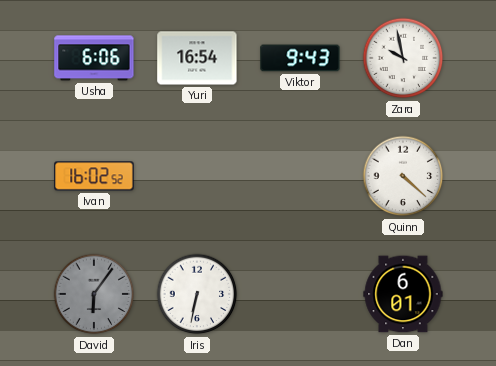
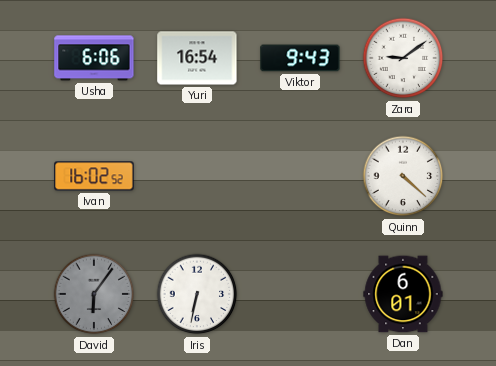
Zara: 9:58 -> 9:09 (403, 58)
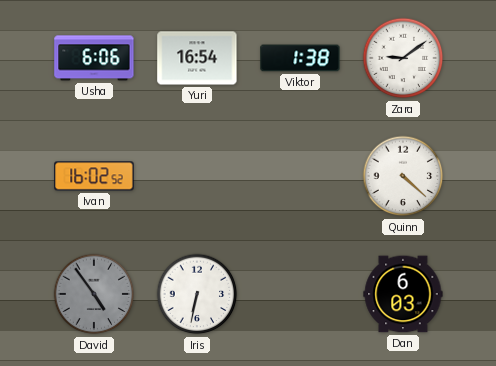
Viktor: 9:43 -> 1:38 (300, 58)
David: 6:06 -> 4:54 (94, 294)
Dan: 6:01 -> 6:03 (403, 294)
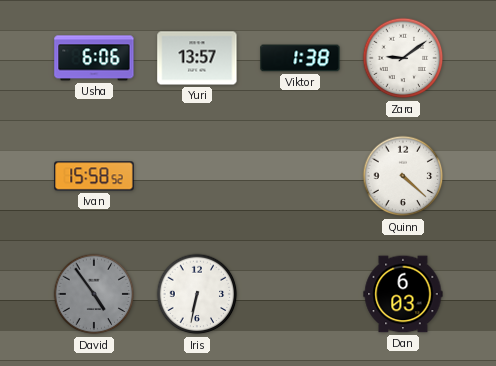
Yuri: 16:54 -> 13:57 (197, 58)
Ivan: 16:02 -> 15:58 (94, 176)
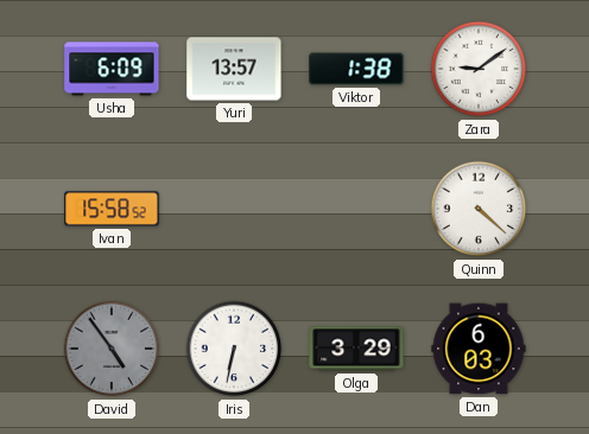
Usha: 6:06 -> 6:09 (112, 69)
Olga: none -> 3:29 (356, 349)
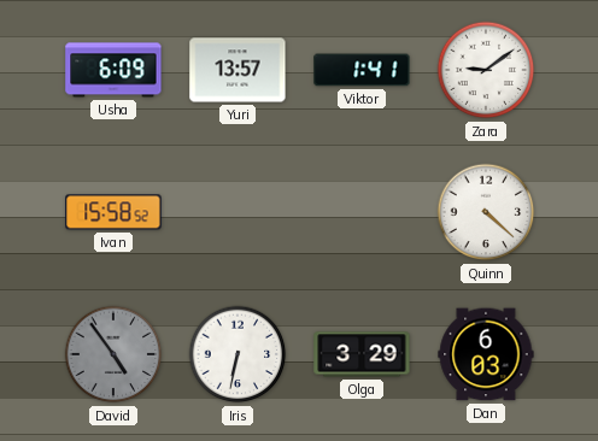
Viktor: 1:38 -> 1:41 (362, 70)
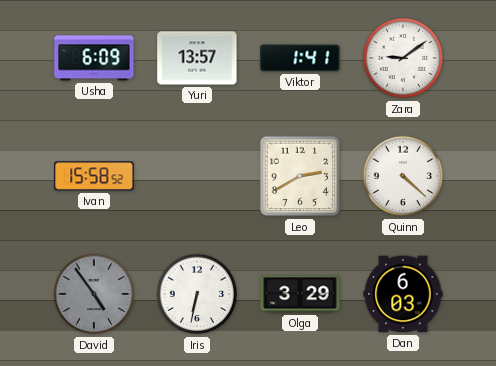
Leo: none -> 2:40 (300, 176)
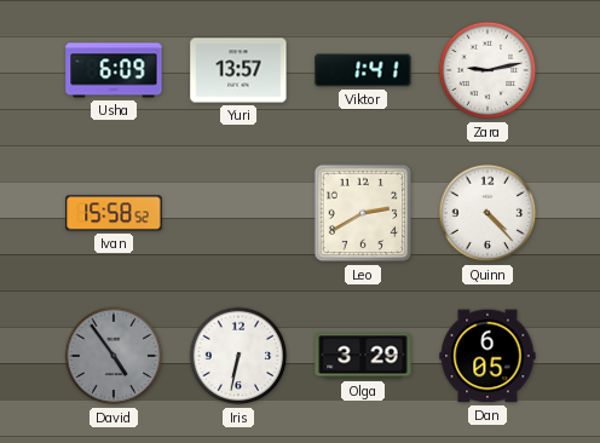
Zara: 9:09 -> 9:13 (487, 70)
Quinn: 4:22 -> 4:23 (487, 213)
Dan: 6:03 -> 6:05 (487, 356)
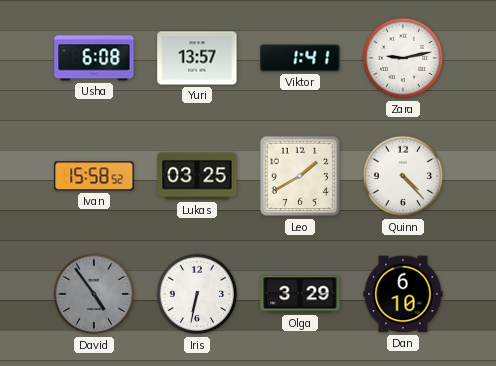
Usha: 6:09 -> 6:08 (94, 58)
Lukas: none -> 03:25 (197, 176)
Leo: 2:40 -> 1:40 (300, 176)
Dan: 6:05 -> 6:10 (403, 294)
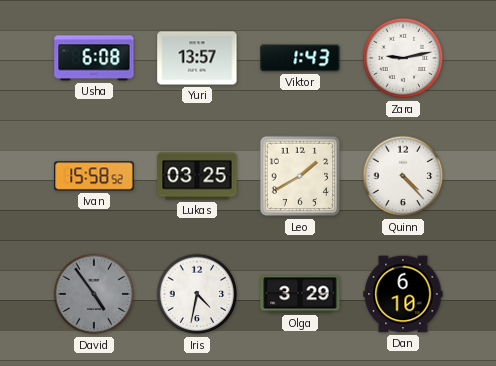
Viktor: 1:41 -> 1:43 (300, 58)
Iris: 6:32 -> 4:32 (197, 294)
